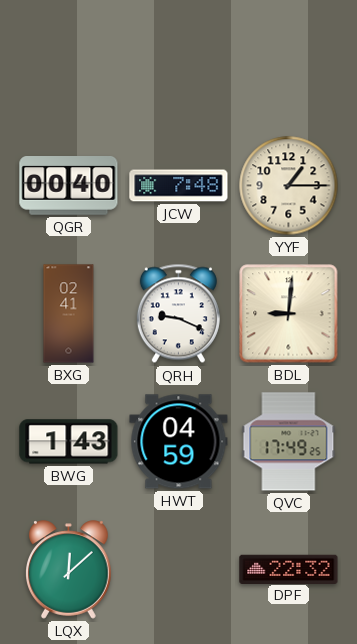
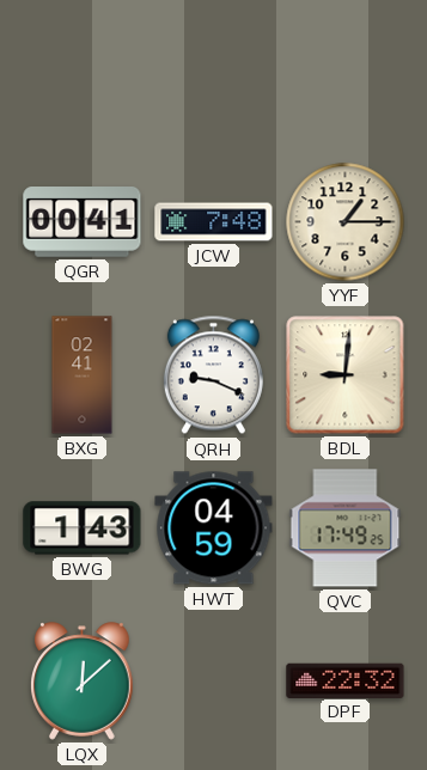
QGR: 00:40 -> 00:41 (83, 222)
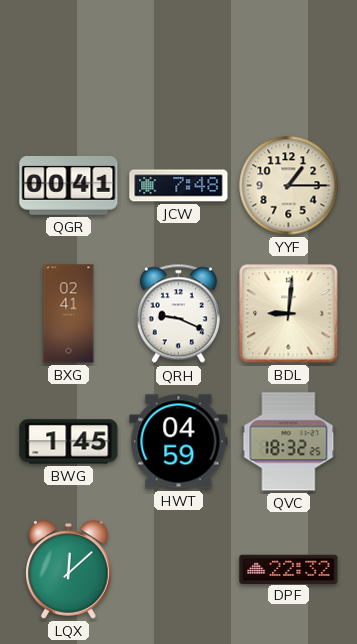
BWG: 1:43 -> 1:45 (69, 442)
QVC: 17:49 -> 18:32 (289, 442)
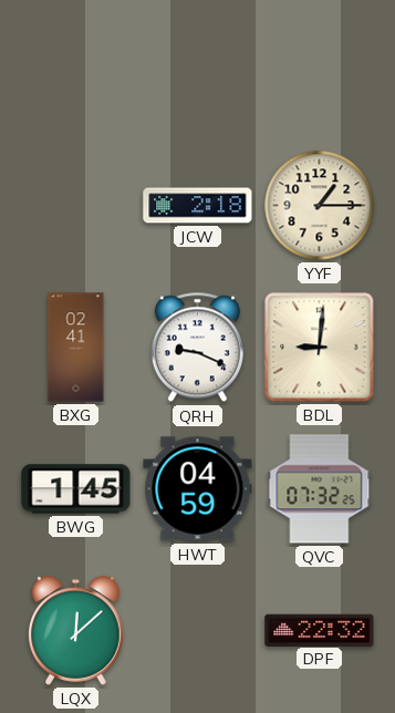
QGR: 00:41 -> none (69, 186)
JCW: 7:48 -> 2:18 (198, 206)
QVC: 18:32 -> 07:32 (320, 489)
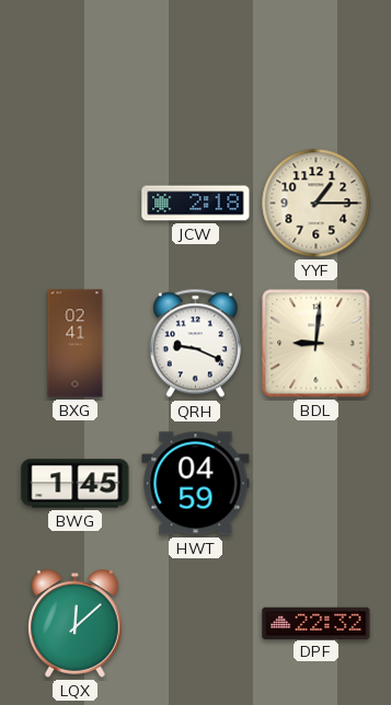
QVC: 07:32 -> none (320, 489)
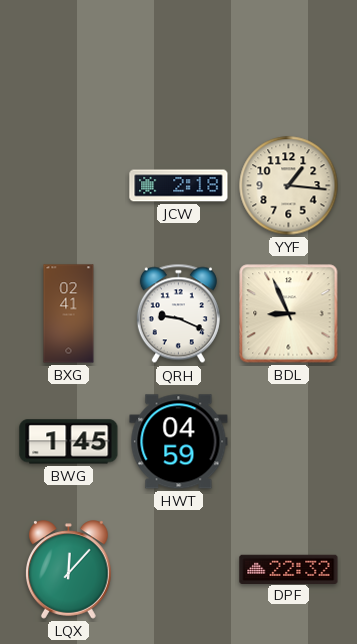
YYF: 1:15 -> 1:16 (289, 186)
BDL: 9:01 -> 8:56 (289, 314)
LQX: 12:08 -> 12:07 (69, 570)
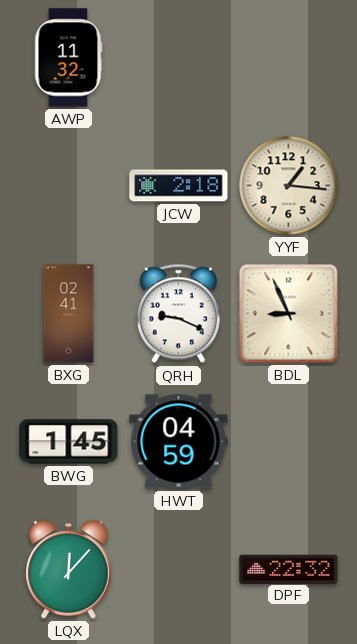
AWP: none -> 11:32 (68, 58)
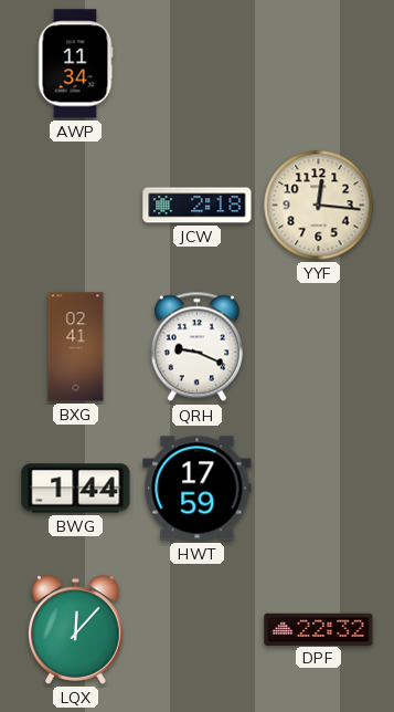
AWP: 11:32 -> 11:34 (75, 64)
YYF: 1:16 -> 12:16 (319, 206)
BDL: 8:56 -> none (289, 314)
BWG: 1:45 -> 1:44 (76, 489)
HWT: 04:59 -> 17:59 (198, 489)
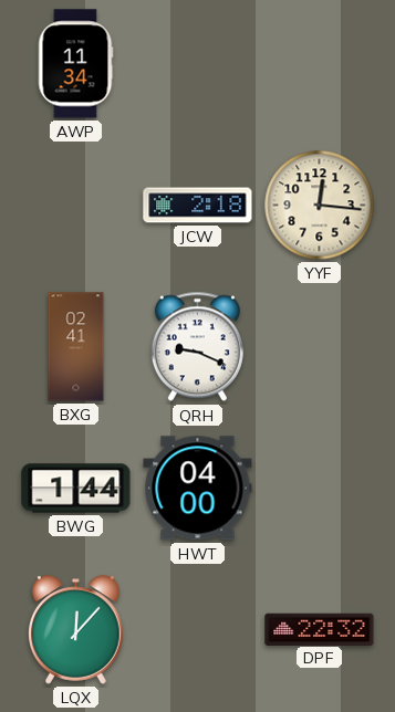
HWT: 17:59 -> 04:00 (198, 489)
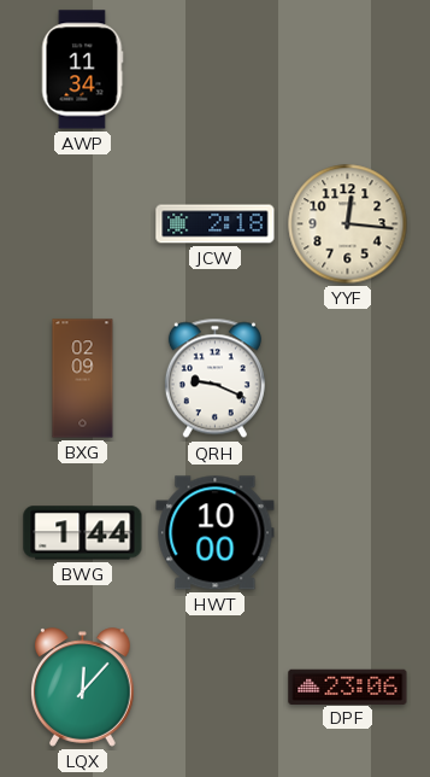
BXG: 02:41 -> 02:09 (83, 379)
HWT: 04:00 -> 10:00 (216, 533)
DPF: 22:32 -> 23:06 (348, 687)
